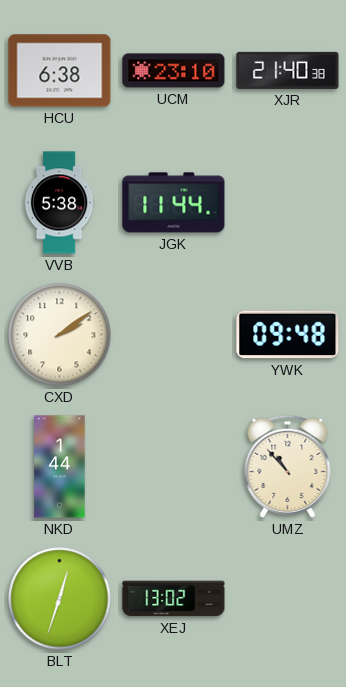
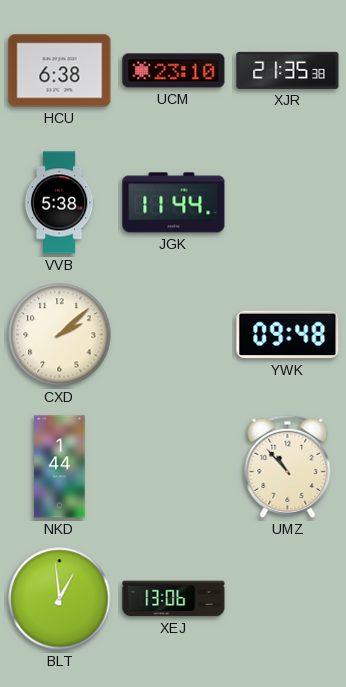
XJR: 21:40 -> 21:35 (288, 70)
CXD: 2:09 -> 2:08 (60, 335)
BLT: 12:33 -> 12:59 (60, 599)
XEJ: 13:02 -> 13:06 (174, 599)
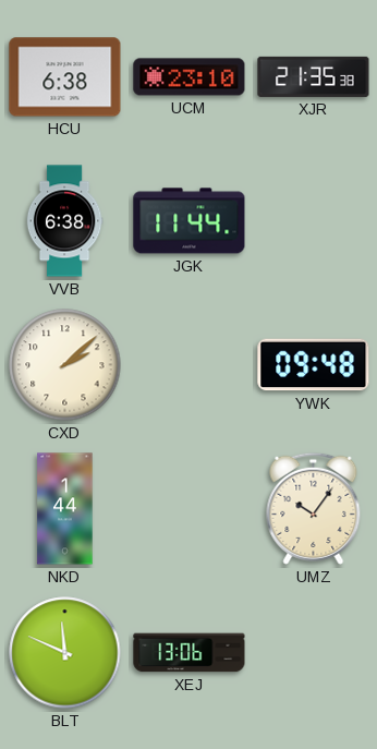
VVB: 5:38 -> 6:38 (64, 221)
UMZ: 10:53 -> 10:06 (314, 508)
BLT: 12:59 -> 11:49 (65, 653)
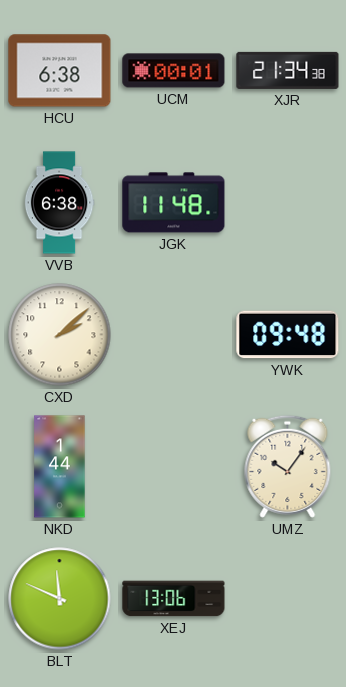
UCM: 23:10 -> 00:01 (174, 71)
XJR: 21:35 -> 21:34 (288, 70)
JGK: 11:44 -> 11:48 (174, 203)
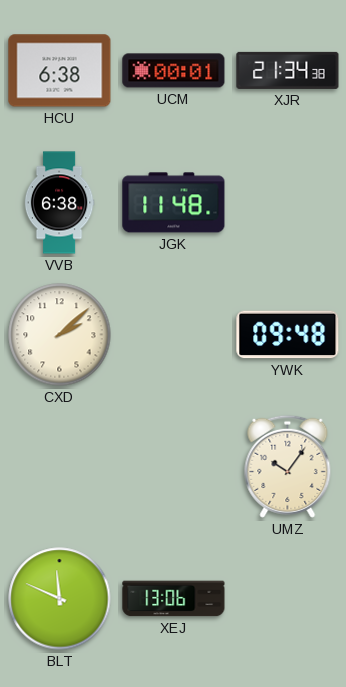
NKD: 1:44 -> none (60, 467)
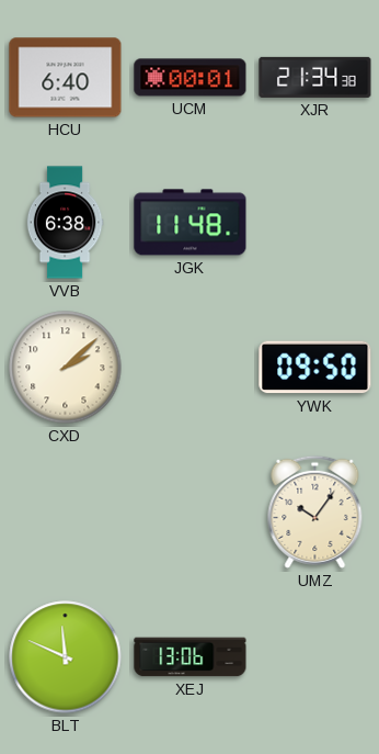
HCU: 6:38 -> 6:40 (66, 78)
YWK: 09:48 -> 09:50 (315, 368)
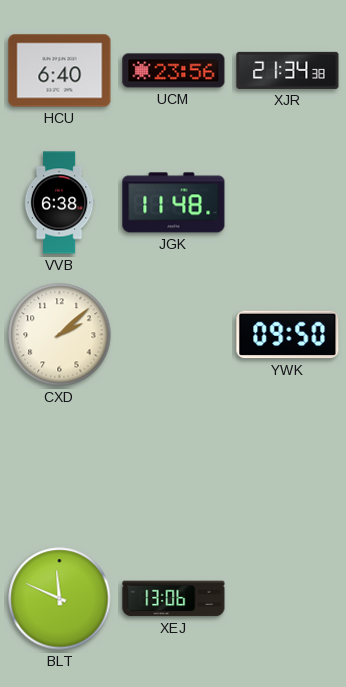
UCM: 00:01 -> 23:56 (174, 71)
UMZ: 10:06 -> none (315, 511)
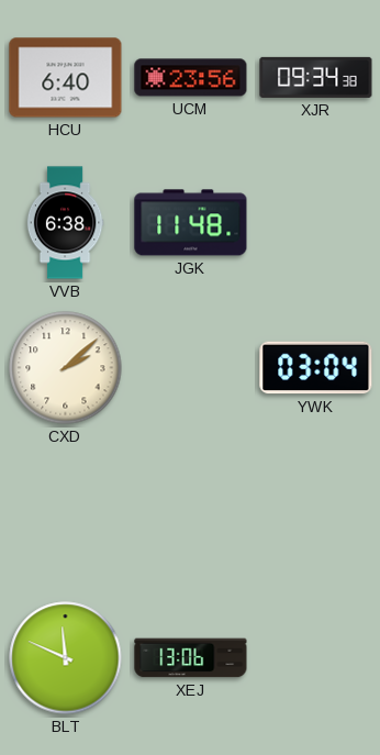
XJR: 21:34 -> 09:34 (316, 77)
YWK: 09:50 -> 03:04 (316, 368)
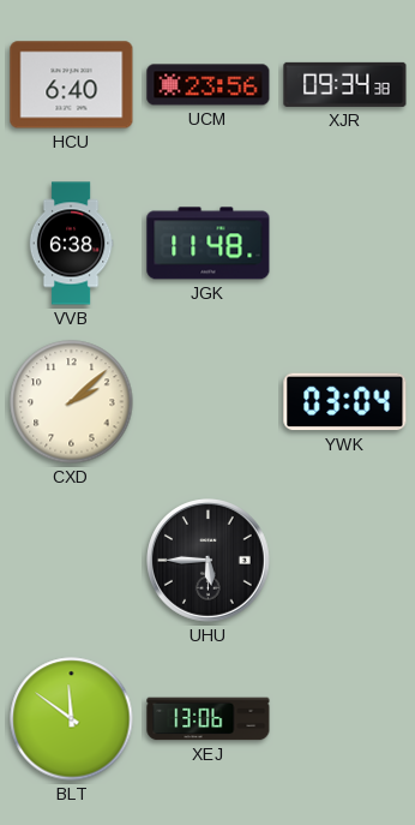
UHU: none -> 5:45 (209, 561)
BLT: 11:49 -> 11:51 (72, 719)
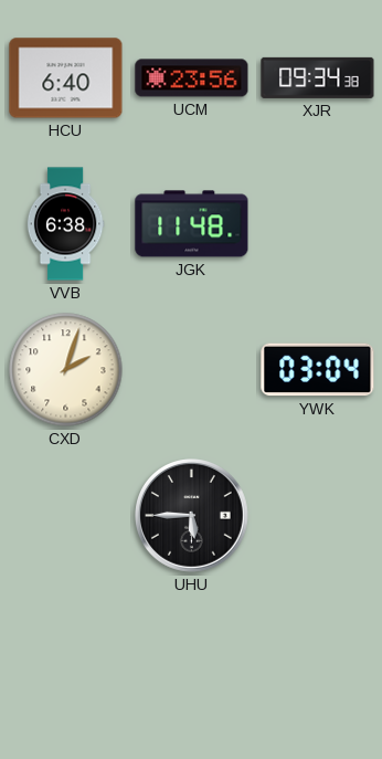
CXD: 2:08 -> 2:03 (66, 370)
BLT: 11:51 -> none (72, 719)
XEJ: 13:06 -> none (209, 719)
